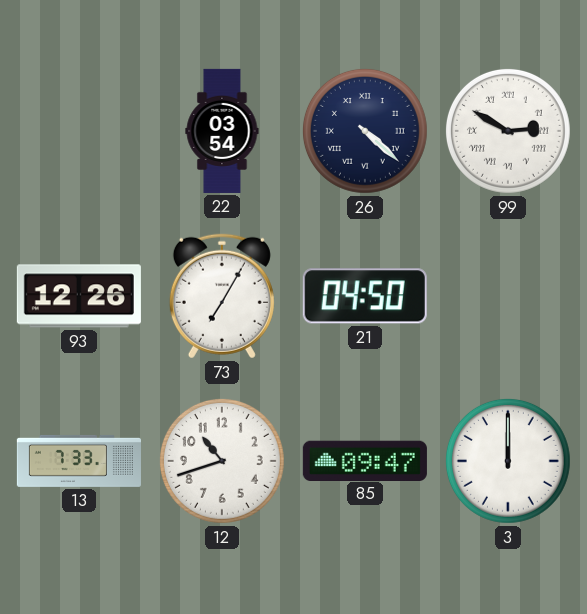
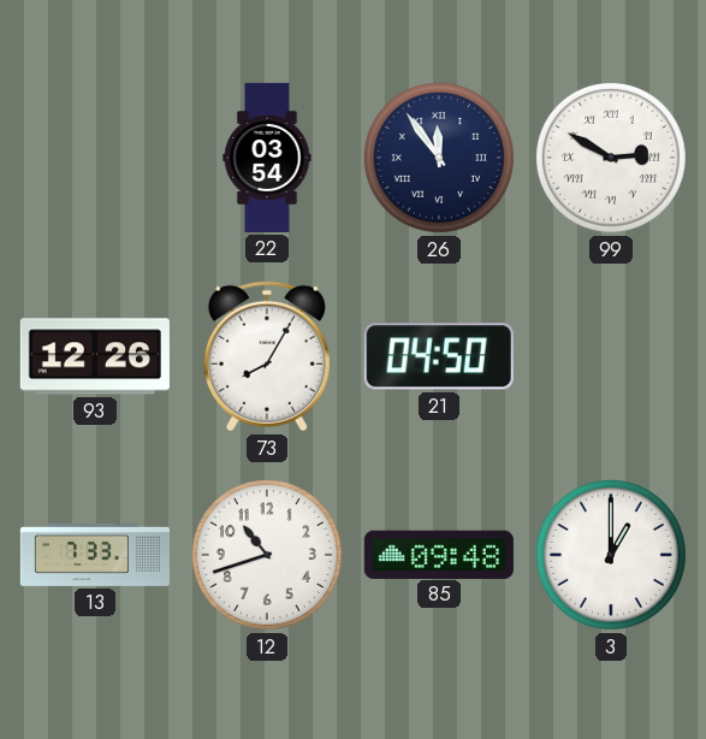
26: 4:22 -> 11:54 (439, 158)
73: 7:05 -> 8:05 (267, 356)
85: 09:47 -> 09:48 (439, 554)
3: 12:00 -> 1:00 (611, 555)
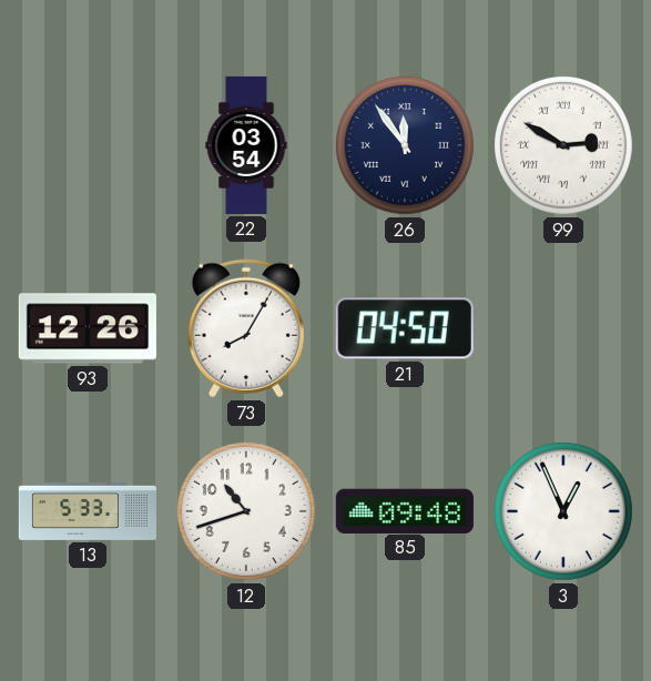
13: 7:33 -> 5:33 (88, 511)
3: 1:00 -> 12:56 (563, 511)
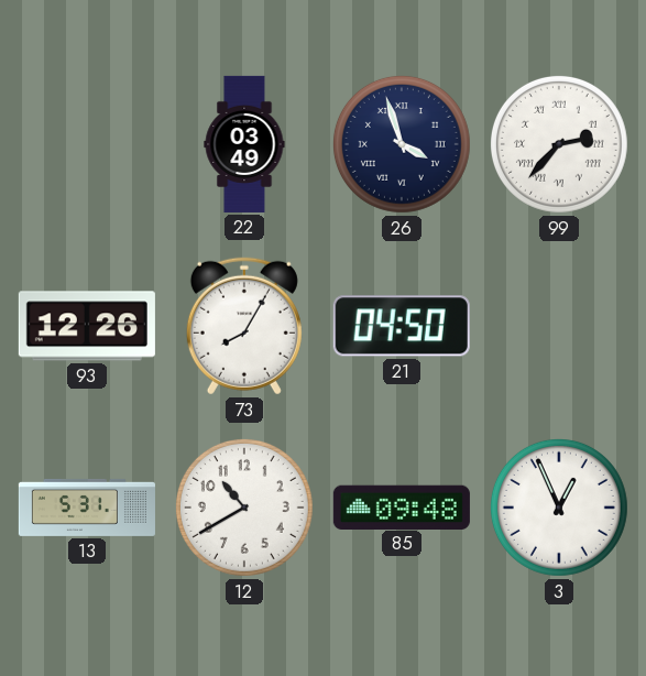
22: 03:54 -> 03:49 (244, 144)
26: 11:54 -> 3:57 (402, 144)
99: 2:50 -> 2:37 (559, 144)
13: 5:33 -> 5:31 (87, 508)
12: 10:42 -> 10:40 (244, 508)
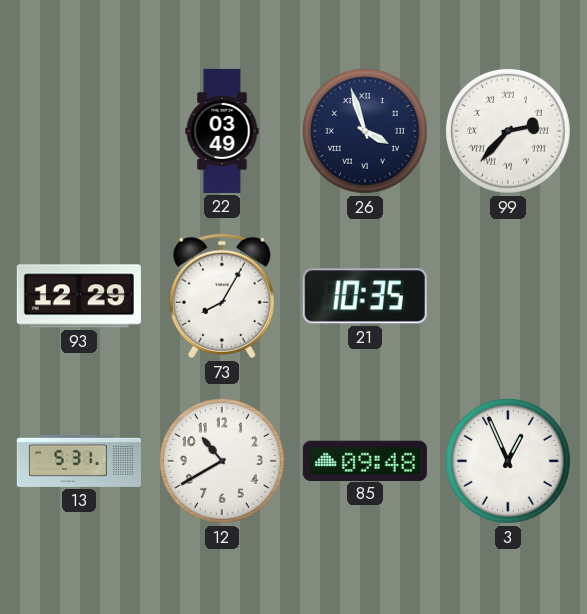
93: 12:26 -> 12:29 (79, 296)
21: 04:50 -> 10:35 (365, 296)
